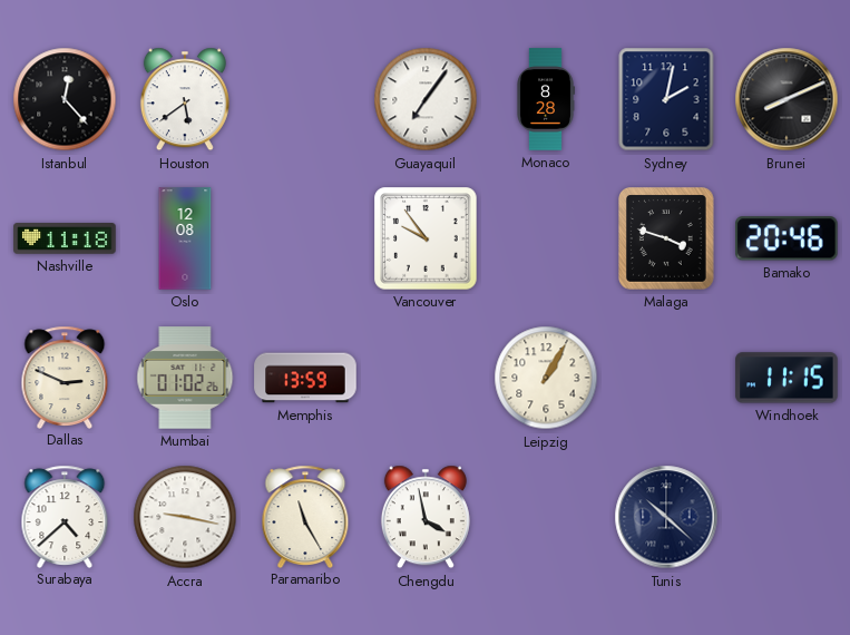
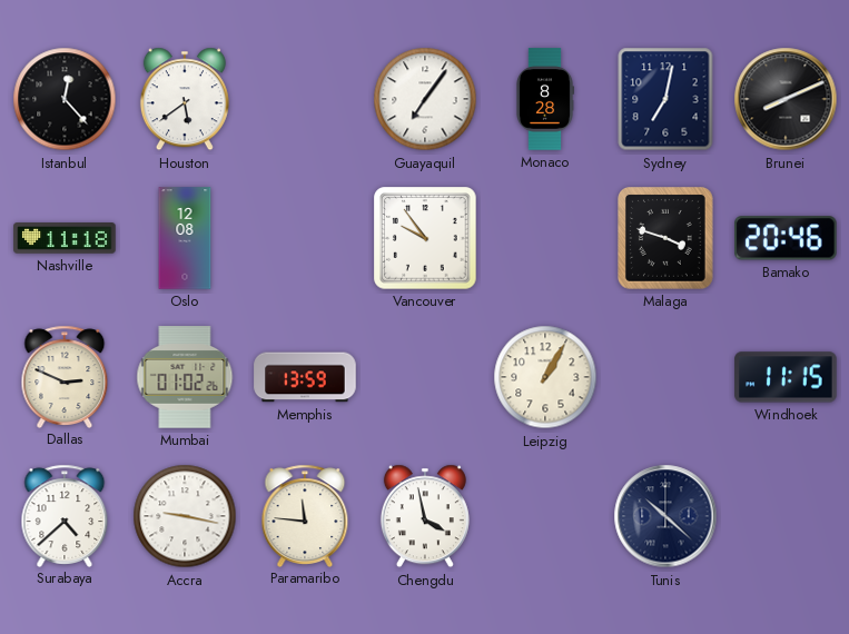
Sydney: 2:02 -> 7:02 (665, 99)
Paramaribo: 11:25 -> 11:46 (305, 515)
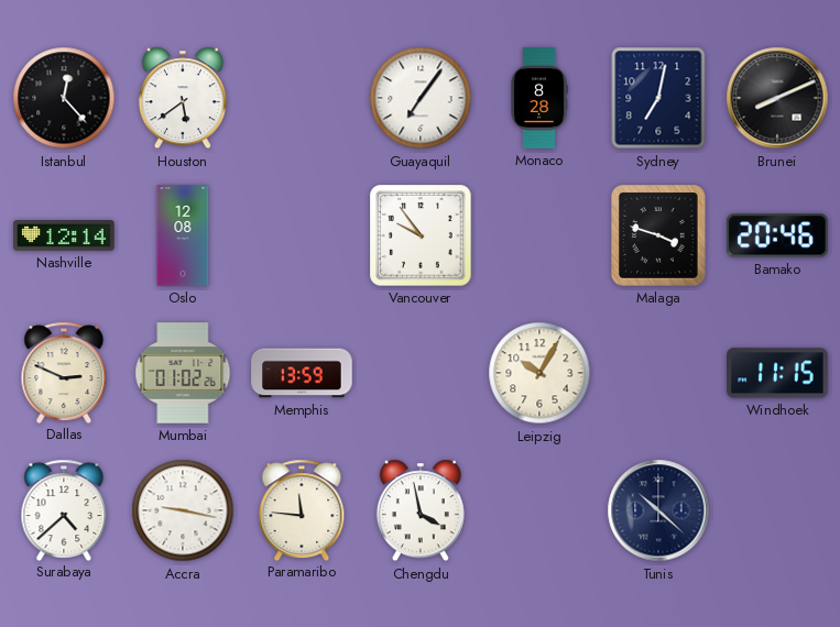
Nashville: 11:18 -> 12:14 (64, 235)
Leipzig: 1:05 -> 10:05 (539, 373)
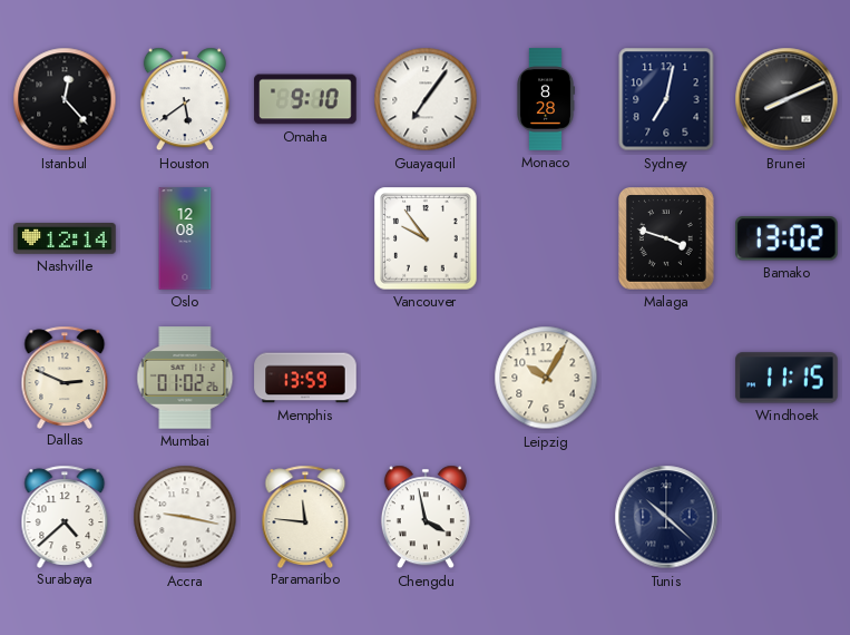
Omaha: none -> 9:10 (305, 99)
Bamako: 20:46 -> 13:02 (788, 238)
